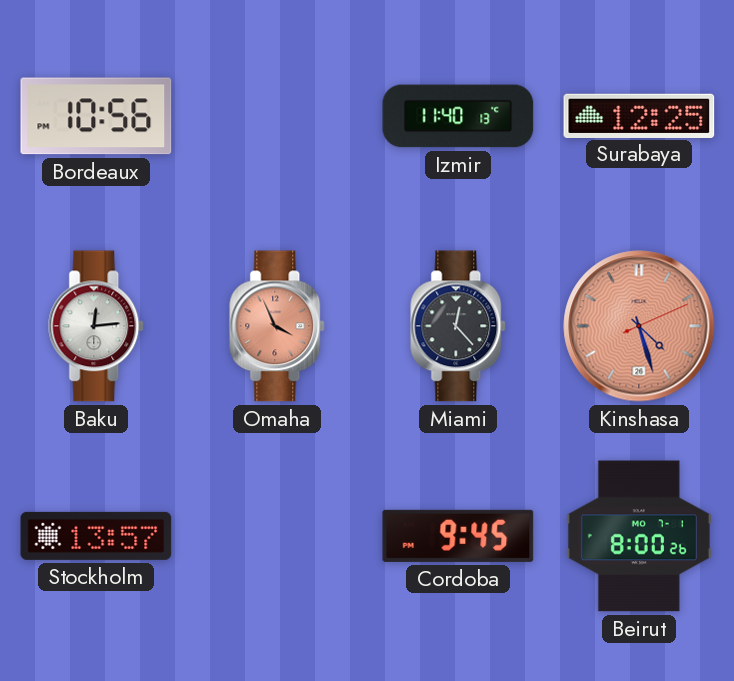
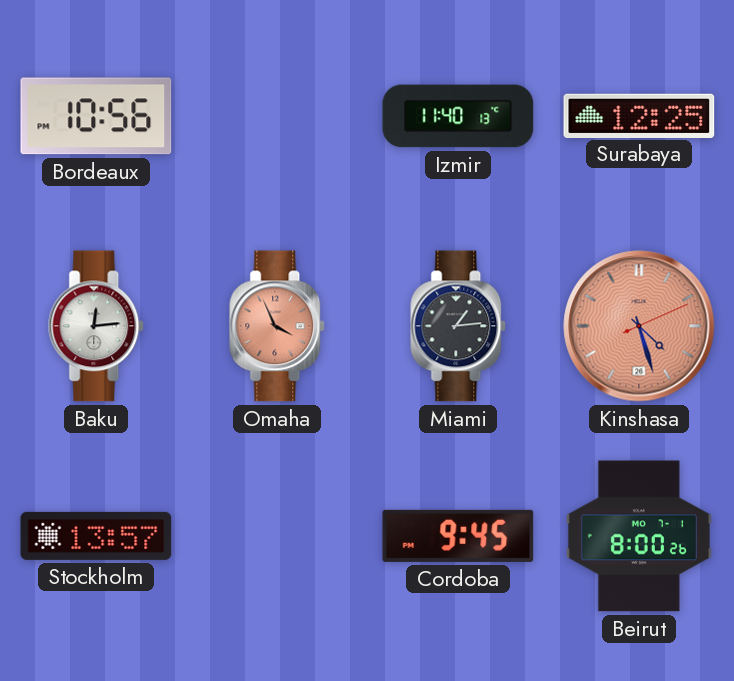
Miami: 12:23 -> 1:14 (459, 326)
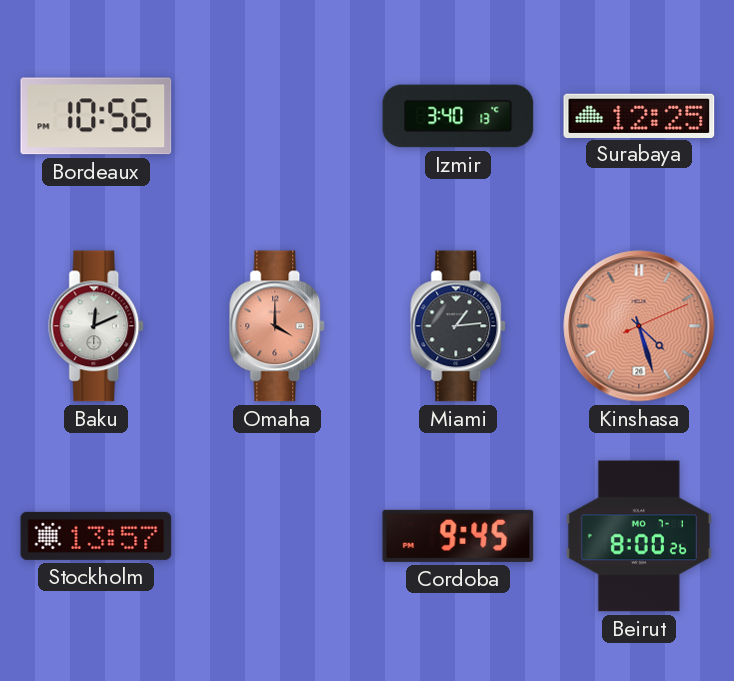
Izmir: 11:40 -> 3:40 (458, 116)
Baku: 12:14 -> 12:11 (97, 326)
Omaha: 3:56 -> 4:00 (278, 326)
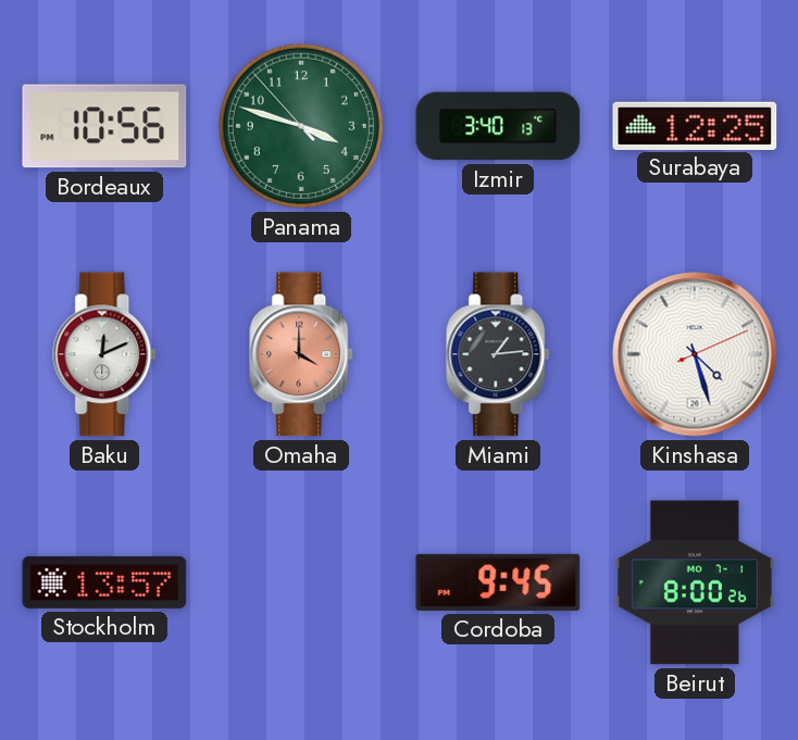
Panama: none -> 3:47 (301, 126)
Kinshasa dial: salmon -> white (695, 354)
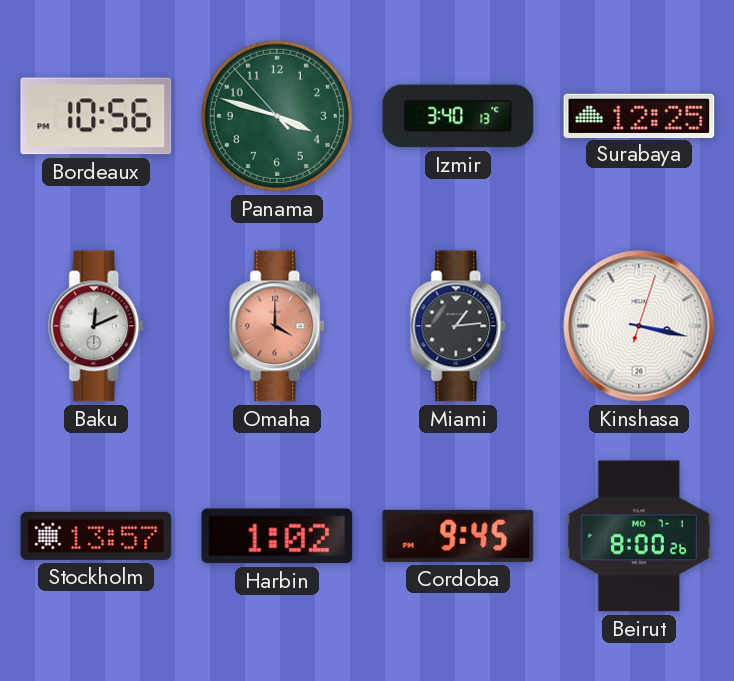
Kinshasa: 4:27 -> 3:17 (639, 326)
Harbin: none -> 1:02 (277, 536)
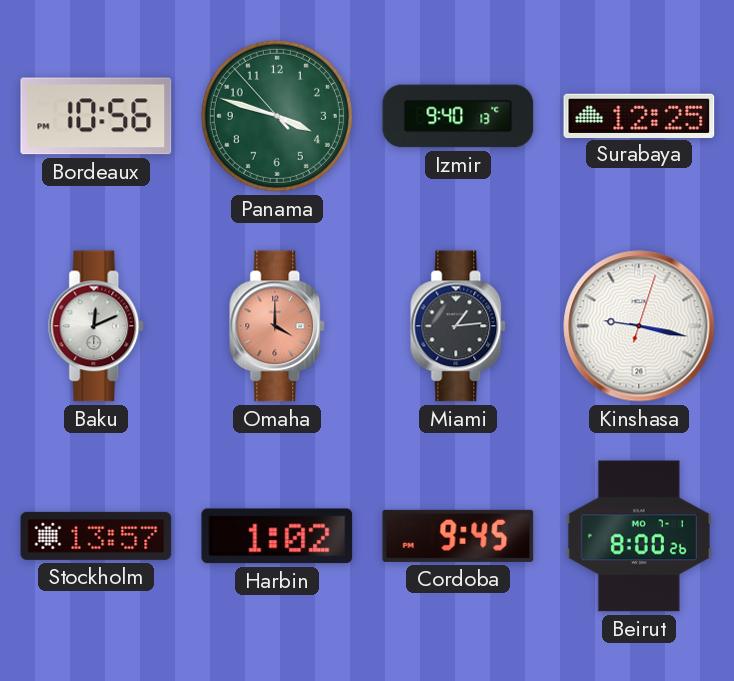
Izmir: 3:40 -> 9:40 (458, 116)
Kinshasa: 3:17 -> 9:17 (639, 326)
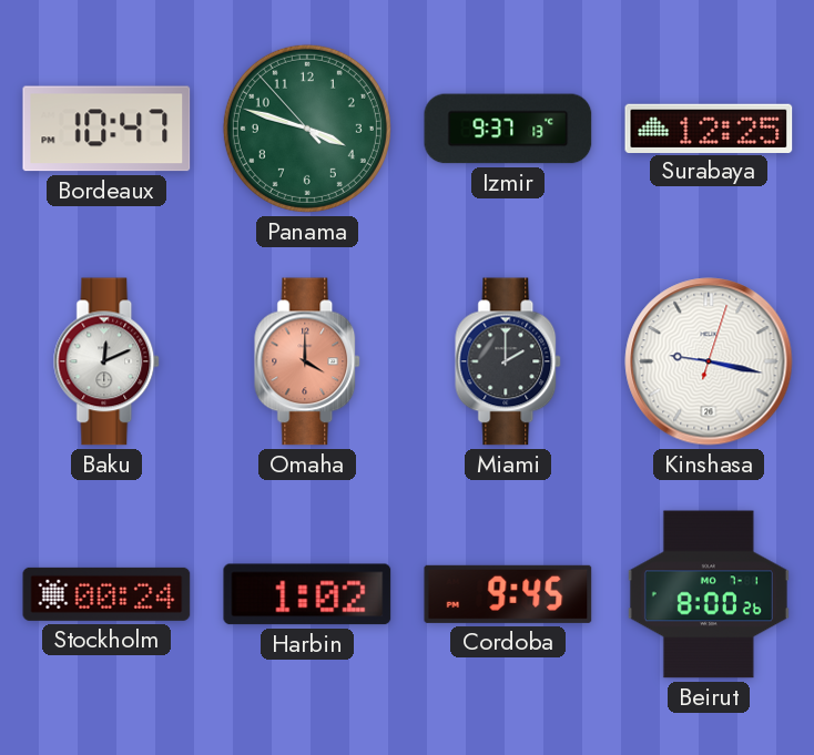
Bordeaux: 10:56 -> 10:47 (106, 129)
Izmir: 9:40 -> 9:37 (508, 129)
Miami: 1:14 -> 2:00 (509, 361)
Stockholm: 13:57 -> 00:24 (106, 594)
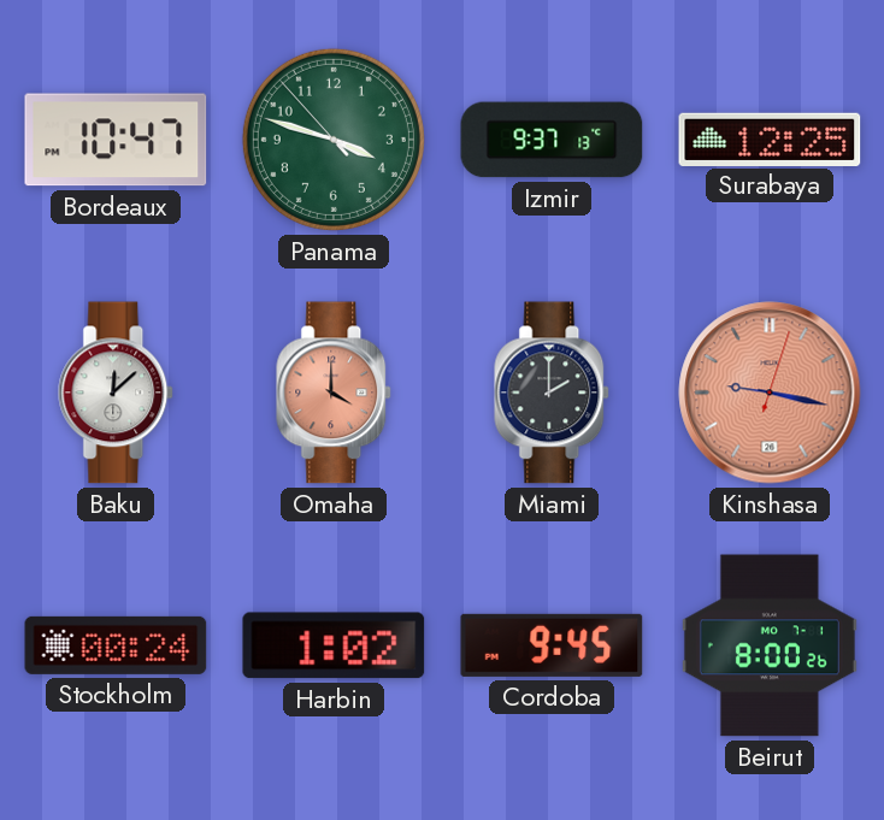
Baku: 12:11 -> 12:08 (117, 393)
Kinshasa dial: white -> salmon (770, 393)
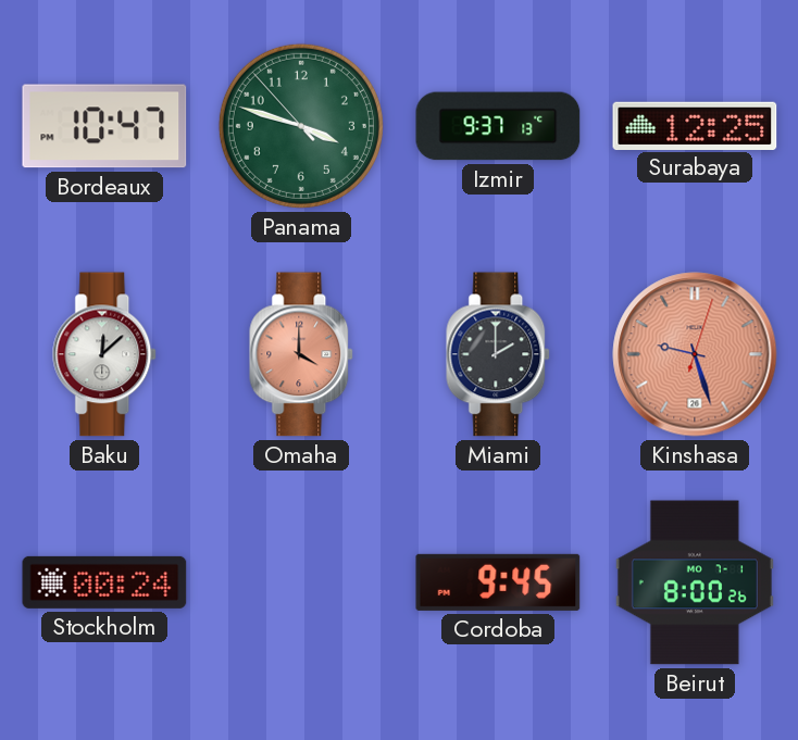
Kinshasa: 9:17 -> 9:27 (695, 354)
Harbin: 1:02 -> none (334, 645)
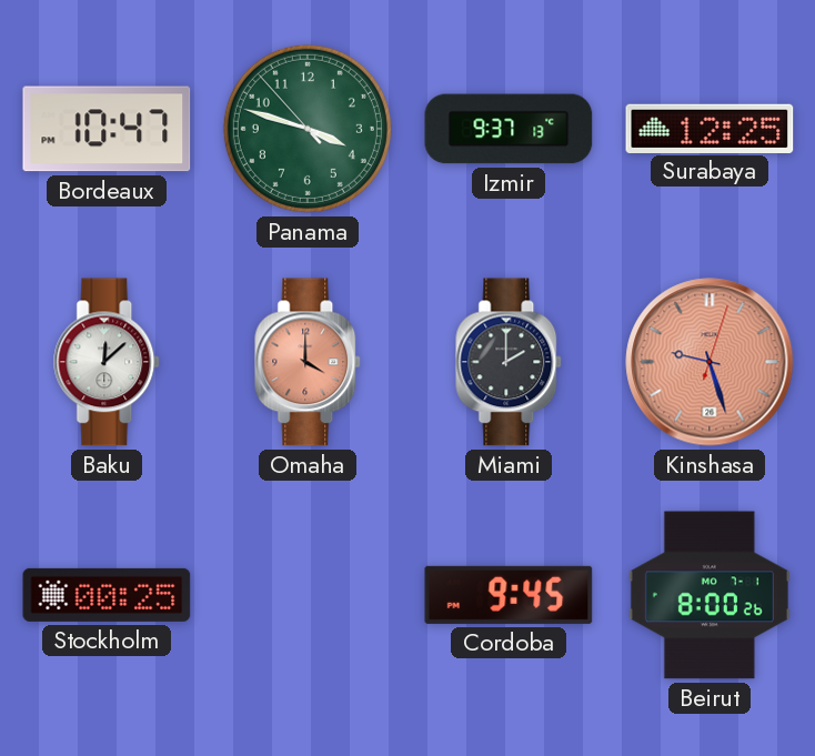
Stockholm: 00:24 -> 00:25 (107, 595)
